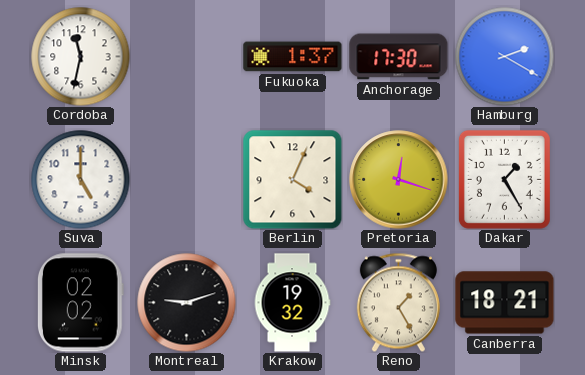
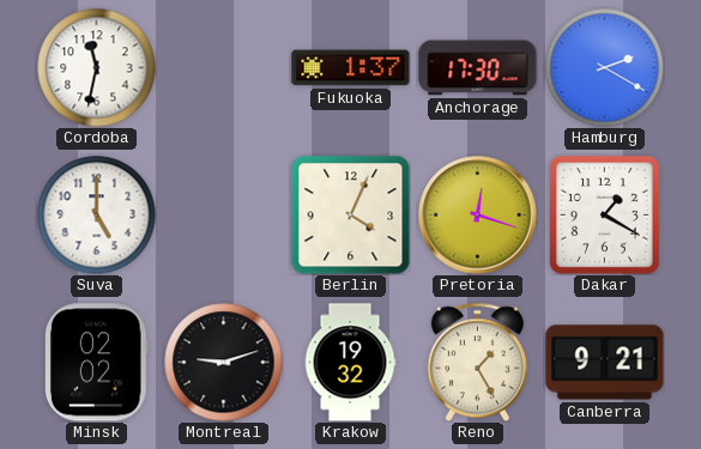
Dakar: 1:25 -> 1:20 (604, 214)
Canberra: 18:21 -> 9:21 (605, 363)
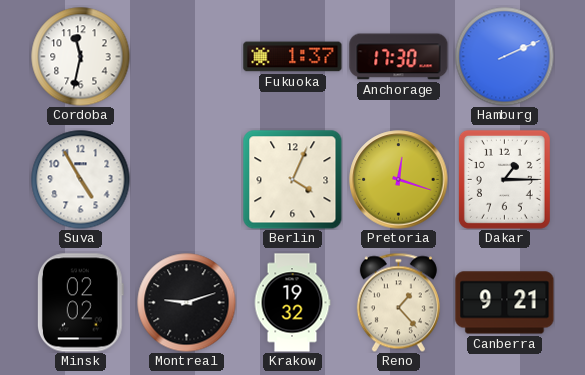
Hamburg: 2:20 -> 2:11 (505, 57)
Suva: 5:00 -> 4:55 (81, 180)
Dakar: 1:20 -> 1:15 (504, 179)
Reno: 1:25 -> 1:23 (398, 302)
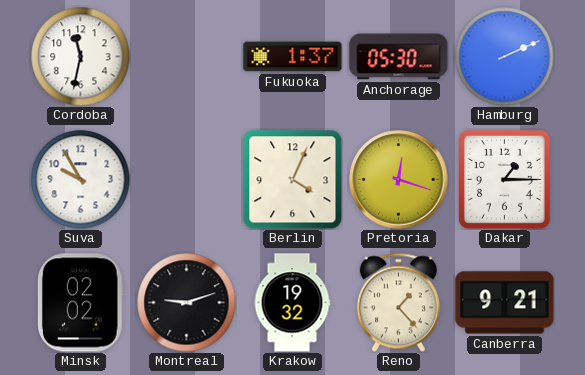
Anchorage: 17:30 -> 05:30 (399, 57)
Suva: 4:55 -> 9:55 (81, 180)
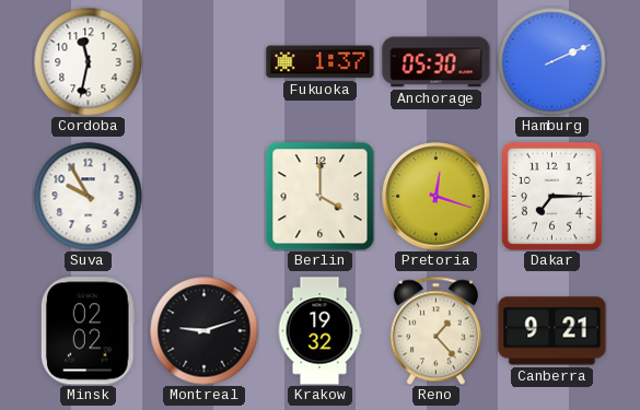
Berlin: 4:04 -> 4:00 (319, 196)
Dakar: 1:15 -> 7:15 (551, 196)
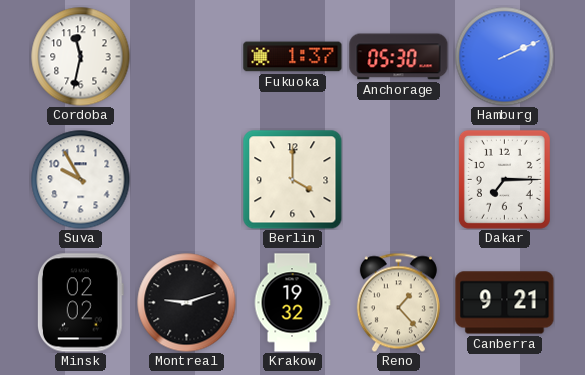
Pretoria: 12:18 -> none (437, 197)
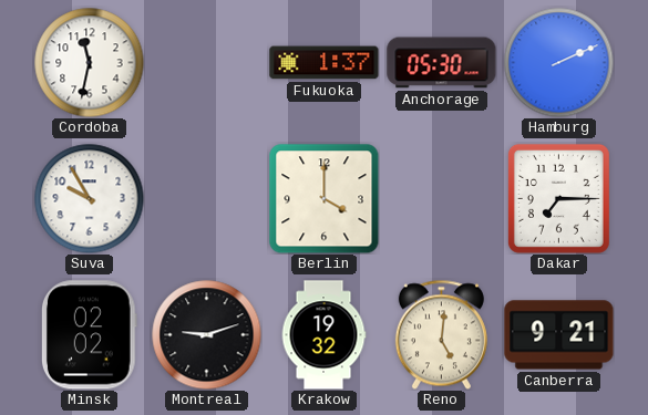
Reno: 1:23 -> 5:01 (441, 334)
